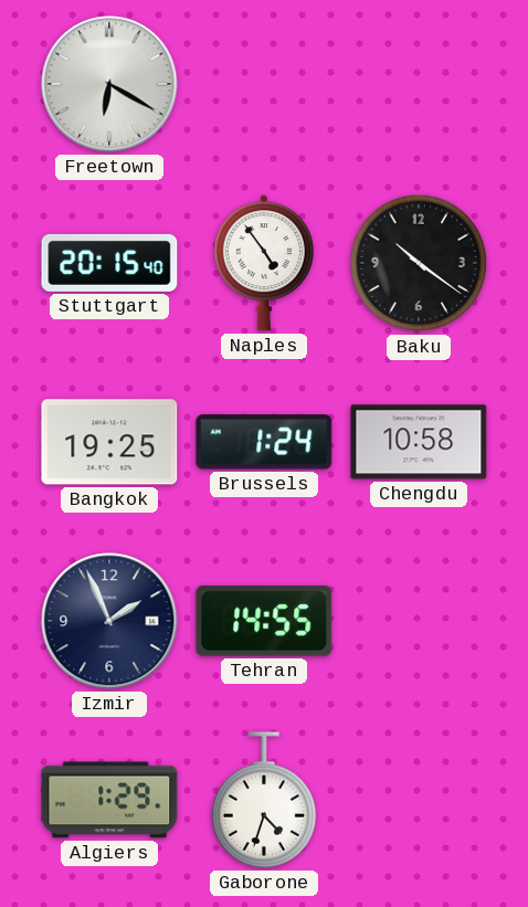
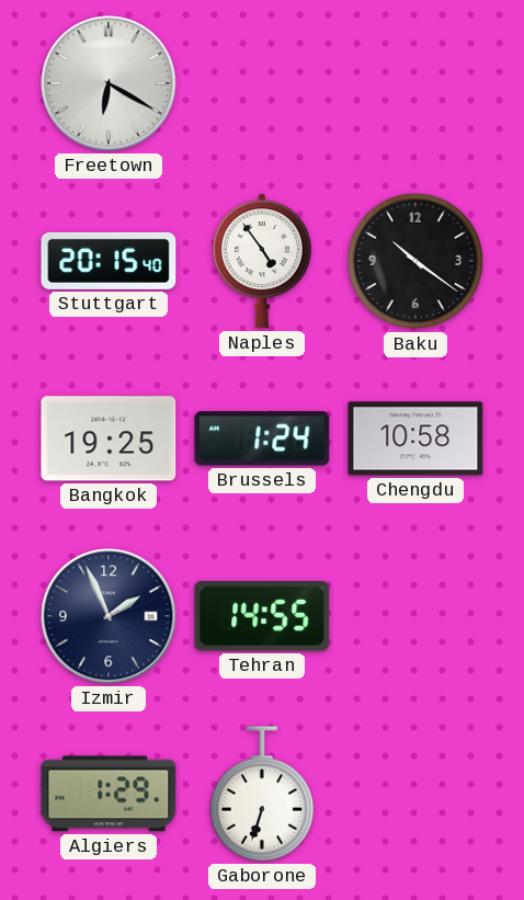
Gaborone: 4:33 -> 6:33 (262, 794)
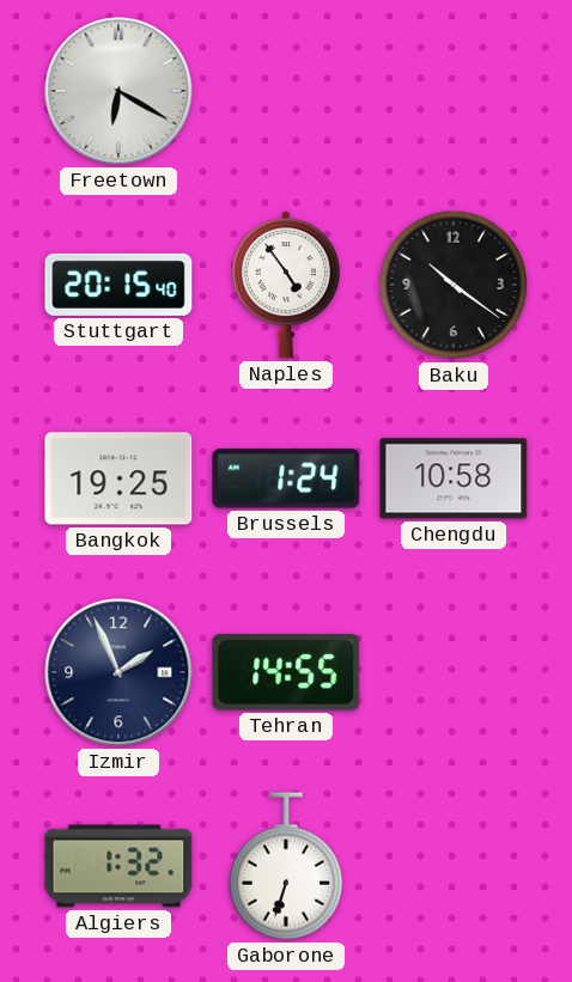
Algiers: 1:29 -> 1:32 (118, 866)
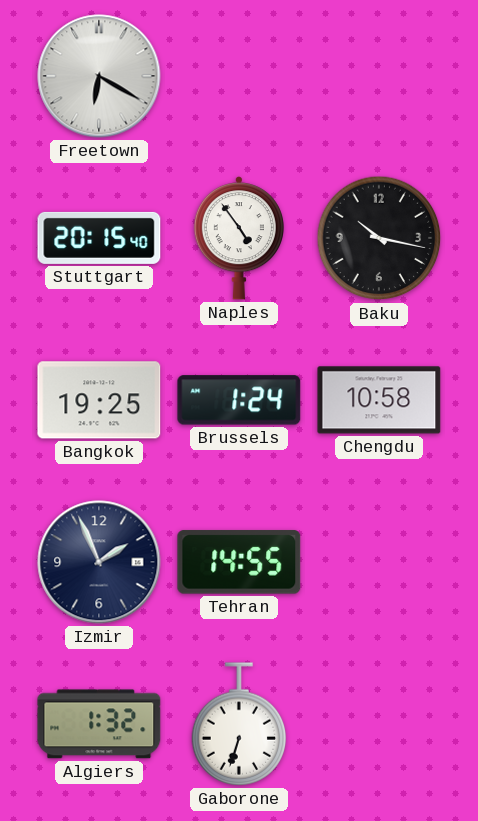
Baku: 10:21 -> 10:17 (379, 238)
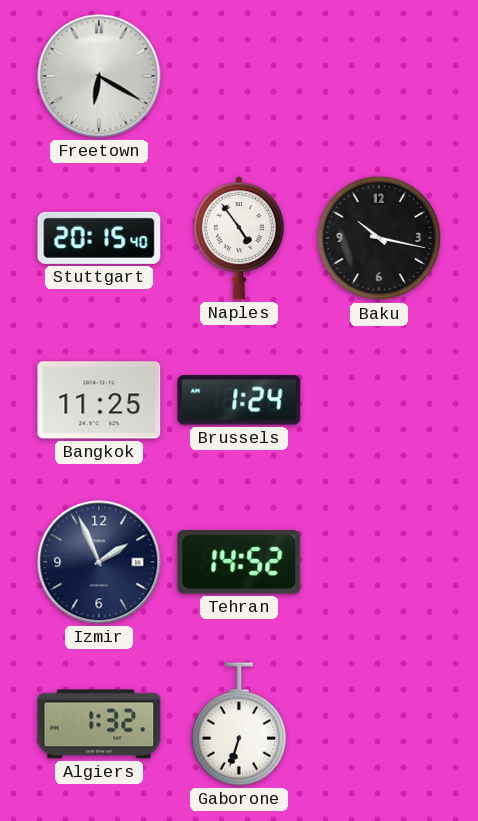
Bangkok: 19:25 -> 11:25 (99, 400)
Chengdu: 10:58 -> none (379, 400)
Tehran: 14:55 -> 14:52 (239, 562)
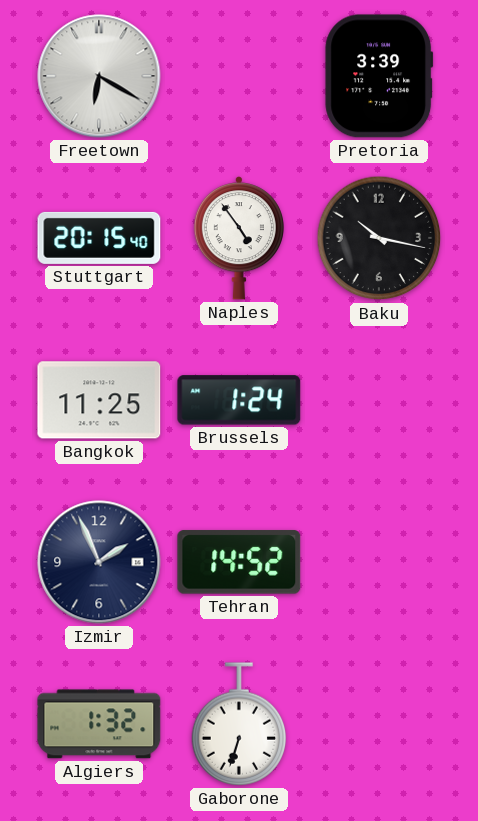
Pretoria: none -> 3:39 (379, 76)
